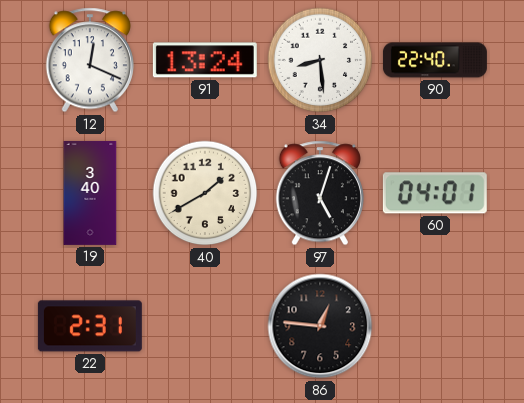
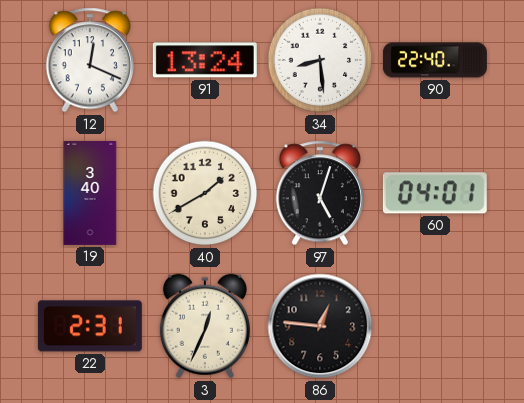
3: none -> 12:34 (205, 326)
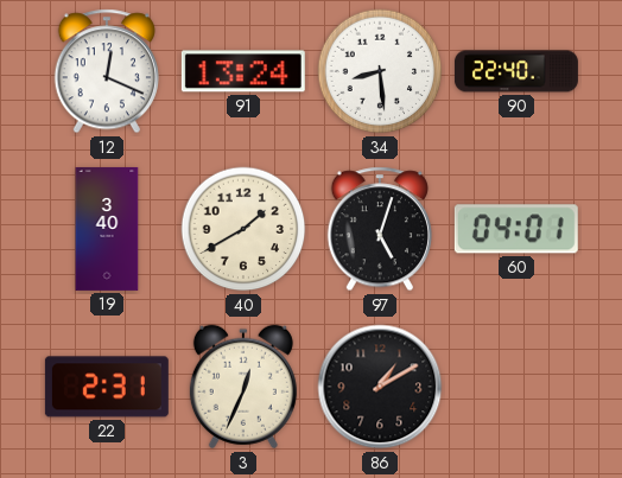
86: 12:46 -> 1:10 (380, 387)
